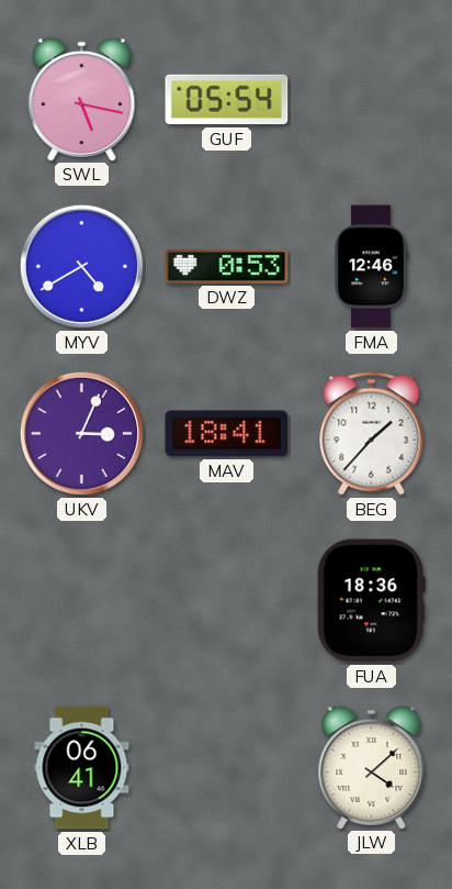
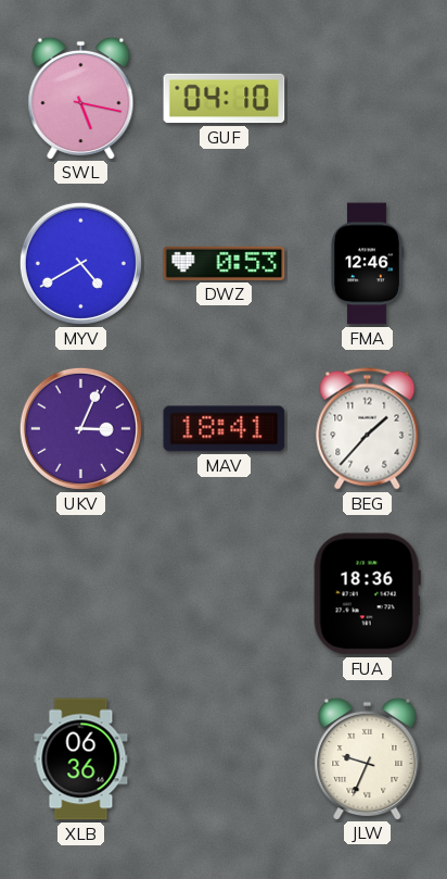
GUF: 05:54 -> 04:10 (225, 99)
XLB: 06:41 -> 06:36 (81, 759)
JLW: 4:08 -> 9:34 (368, 758)
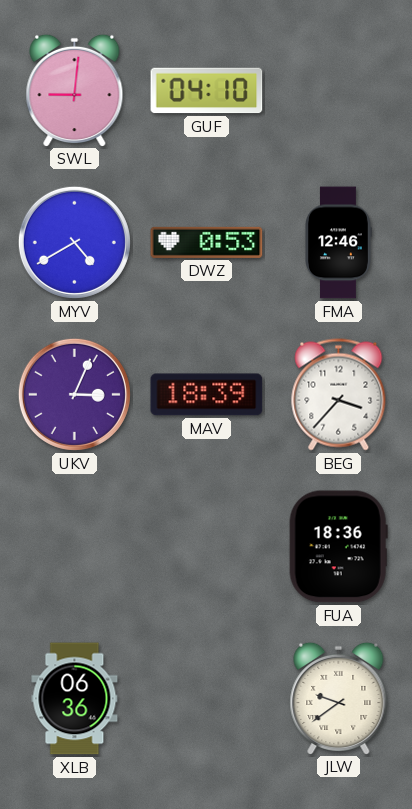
SWL: 5:17 -> 9:01 (75, 90)
MAV: 18:41 -> 18:39 (207, 395)
BEG: 1:37 -> 3:37 (339, 395)
JLW: 9:34 -> 9:39 (339, 698)
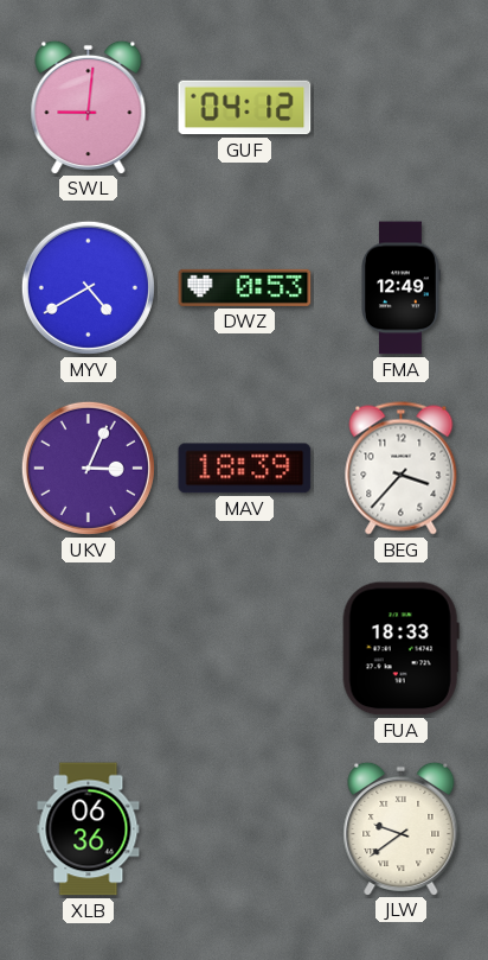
GUF: 04:10 -> 04:12 (245, 108)
FMA: 12:46 -> 12:49 (402, 288)
FUA: 18:36 -> 18:33 (400, 649)
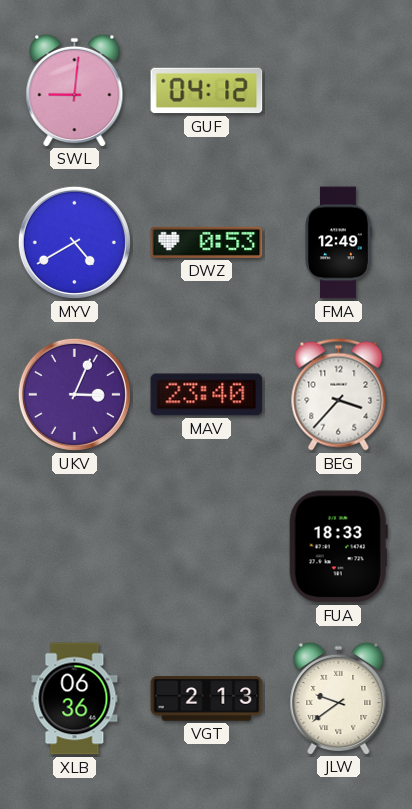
MAV: 18:39 -> 23:40 (207, 395)
VGT: none -> 2:13 (207, 699)
